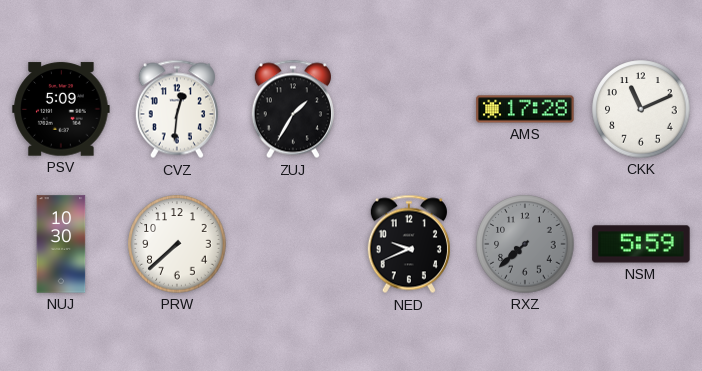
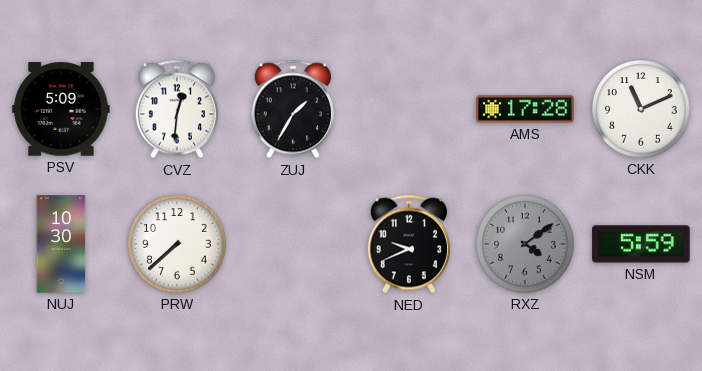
RXZ: 7:38 -> 4:09 (525, 244)
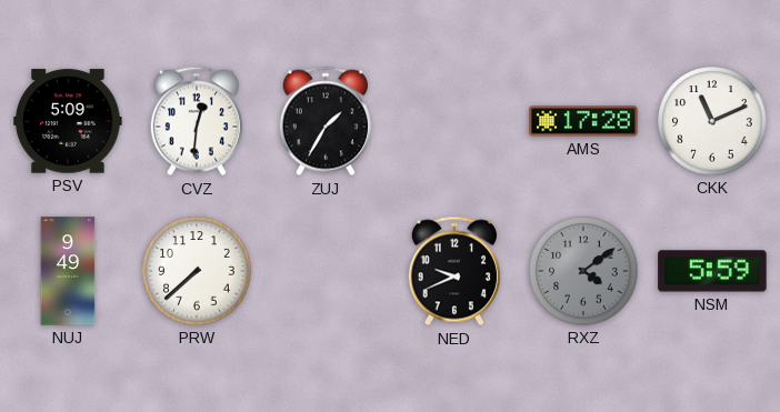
NUJ: 10:30 -> 9:49 (68, 271)
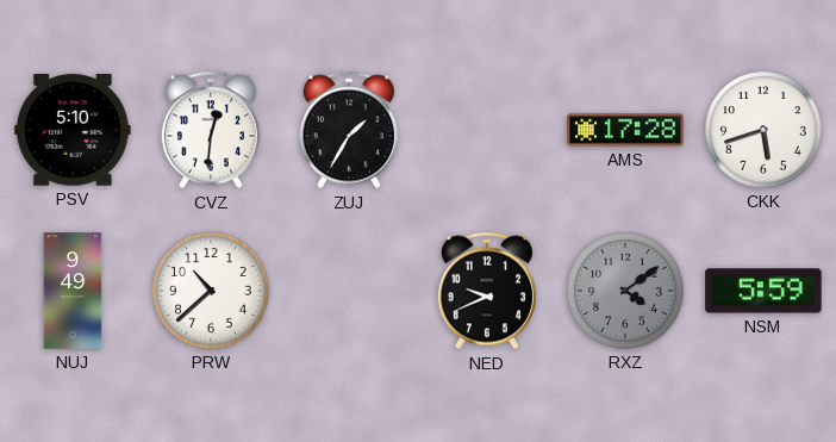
PSV: 5:09 -> 5:10 (73, 130)
CKK: 11:11 -> 5:42 (763, 130)
PRW: 7:38 -> 10:38 (211, 291)
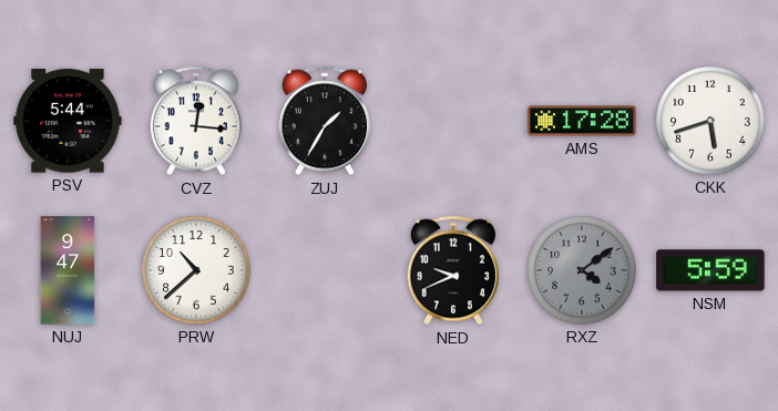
PSV: 5:10 -> 5:44 (68, 121)
CVZ: 12:31 -> 12:16 (196, 121)
NUJ: 9:49 -> 9:47 (68, 270)
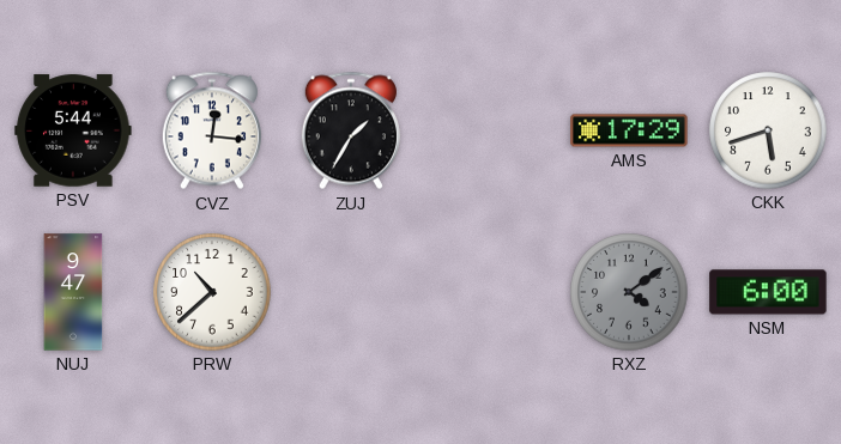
AMS: 17:28 -> 17:29 (629, 130)
NED: 9:41 -> none (453, 270)
NSM: 5:59 -> 6:00 (768, 292)
